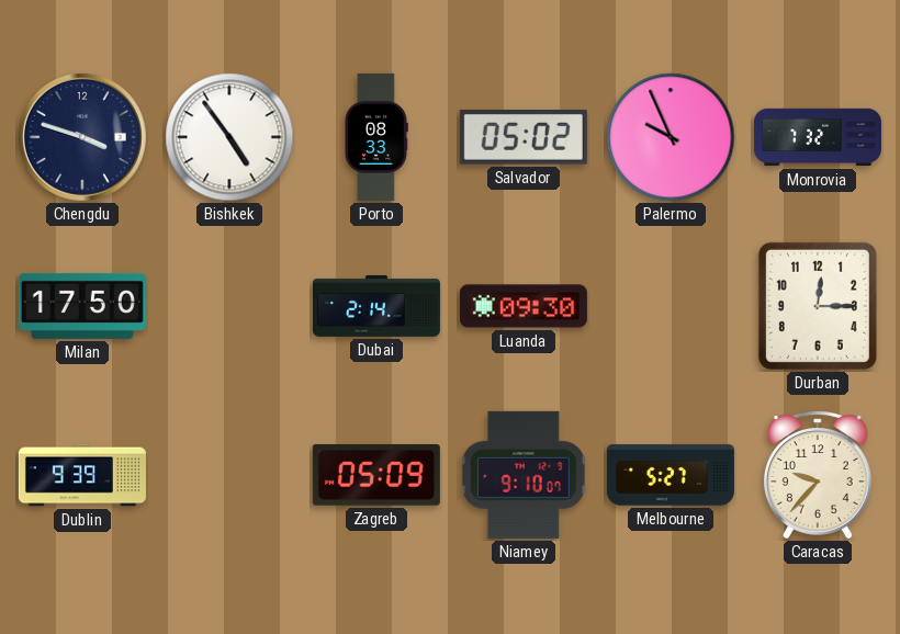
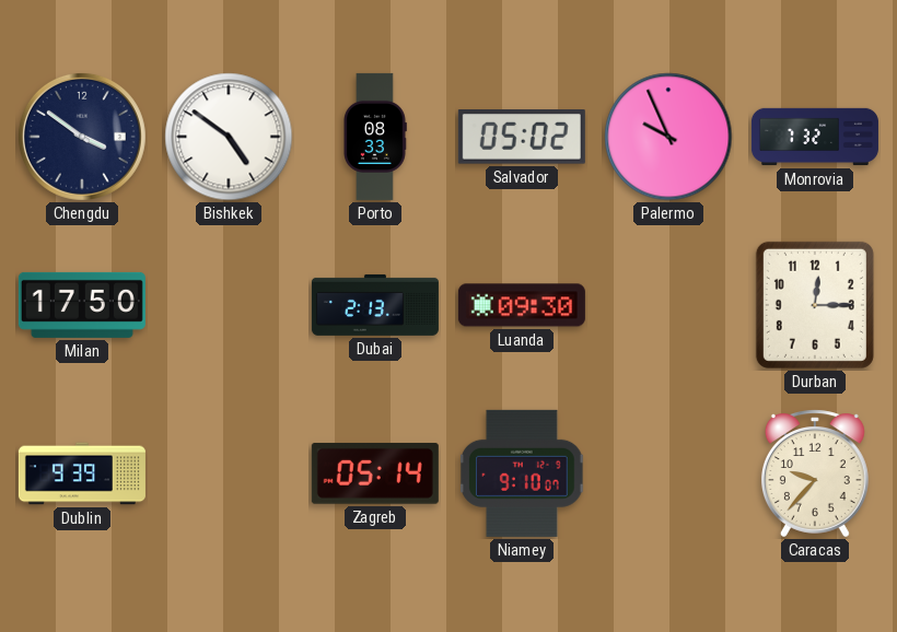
Chengdu: 3:48 -> 3:51 (82, 137)
Bishkek: 4:54 -> 4:51 (229, 137)
Dubai: 2:14 -> 2:13 (375, 305)
Zagreb: 05:09 -> 05:14 (375, 473)
Melbourne: 5:27 -> none (671, 475)
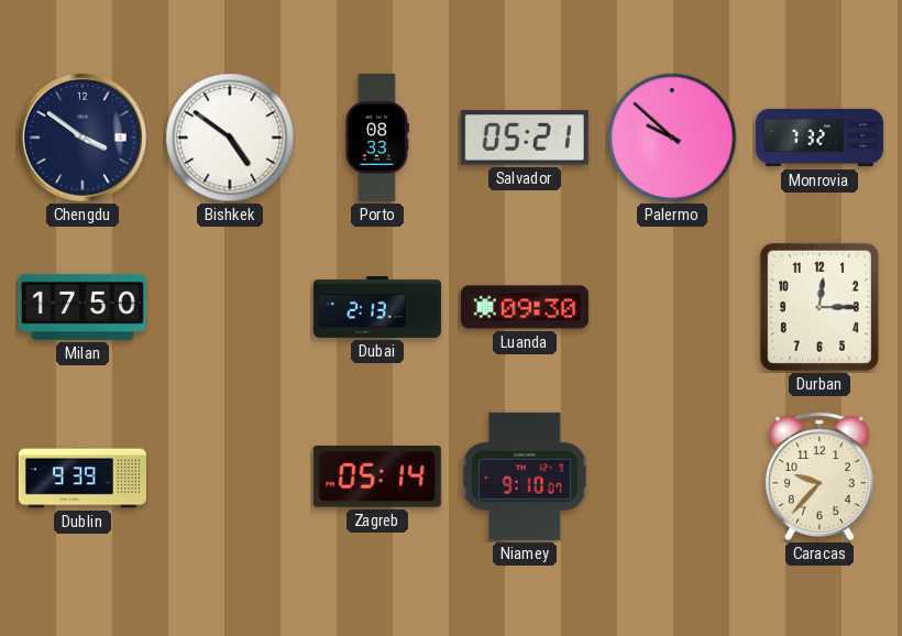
Salvador: 05:02 -> 05:21 (525, 138)
Palermo: 9:56 -> 9:52 (672, 138)
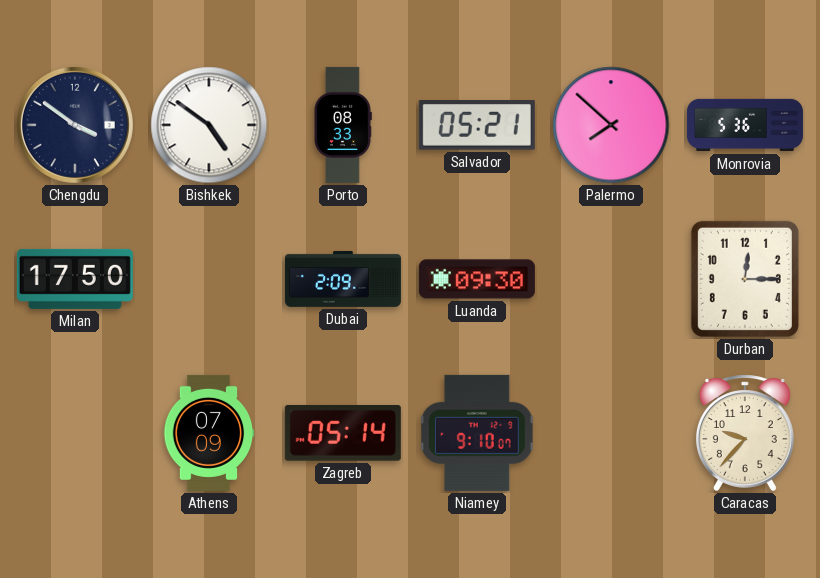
Palermo: 9:52 -> 7:52 (611, 125)
Monrovia: 7:32 -> 5:36 (745, 125)
Dubai: 2:13 -> 2:09 (343, 279)
Dublin: 9:39 -> none (82, 476)
Athens: none -> 07:09 (209, 433)
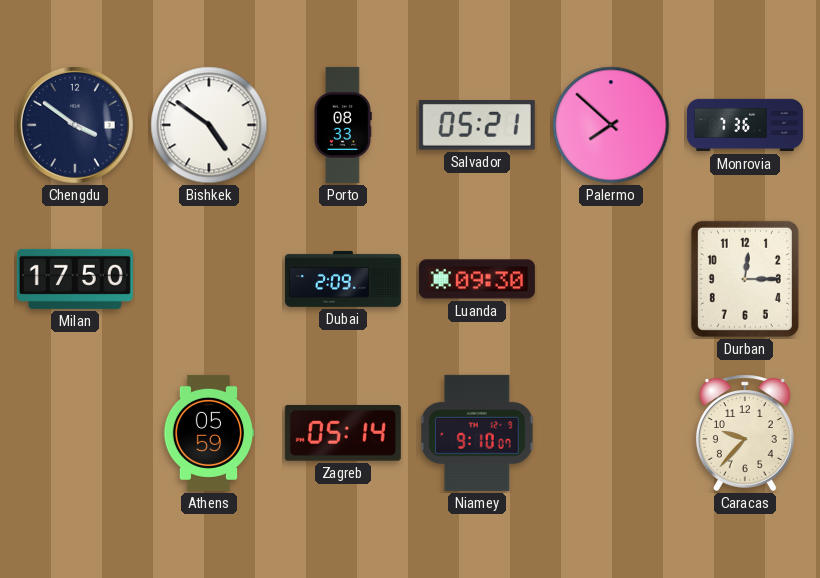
Monrovia: 5:36 -> 7:36 (745, 125)
Athens: 07:09 -> 05:59 (209, 433)
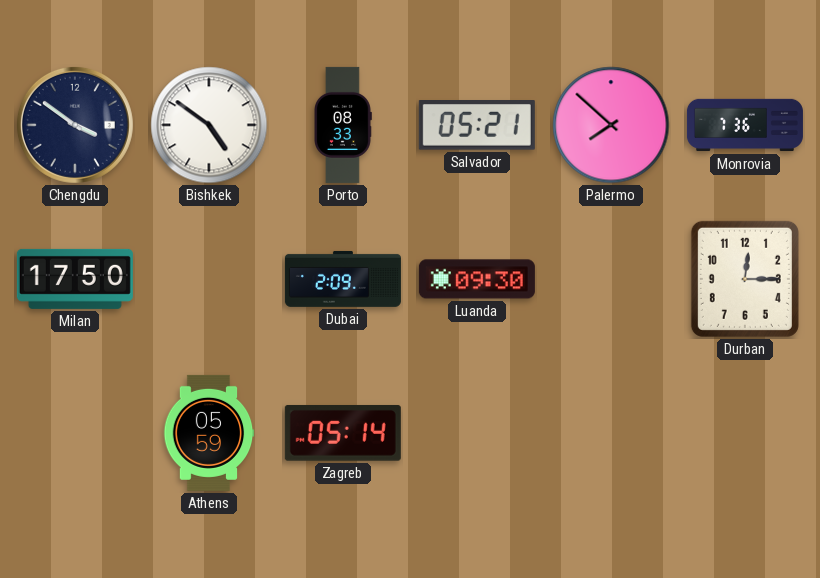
Niamey: 9:10 -> none (478, 433)
Caracas: 9:37 -> none (745, 433)
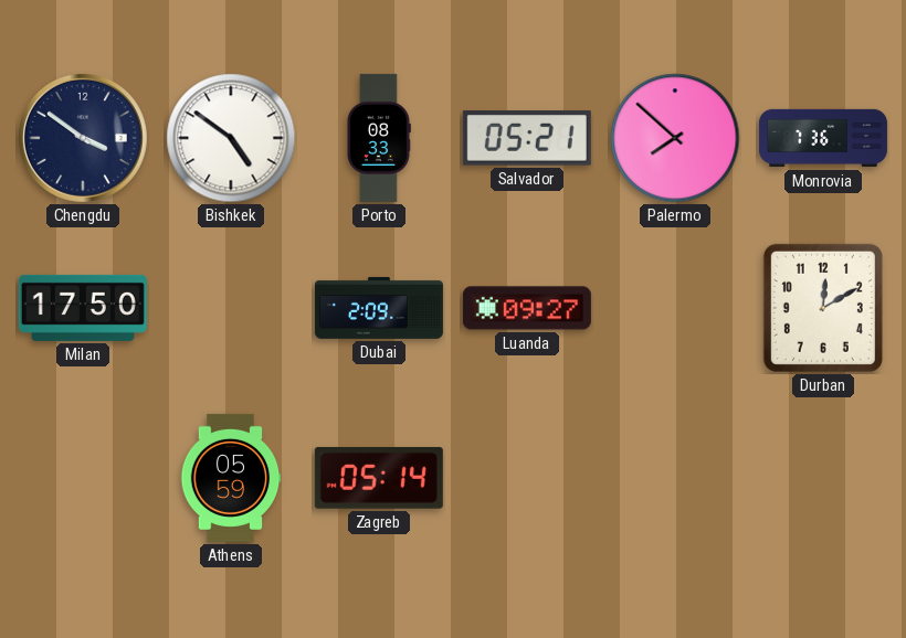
Luanda: 09:30 -> 09:27 (527, 308)
Durban: 12:15 -> 12:10 (823, 308)
